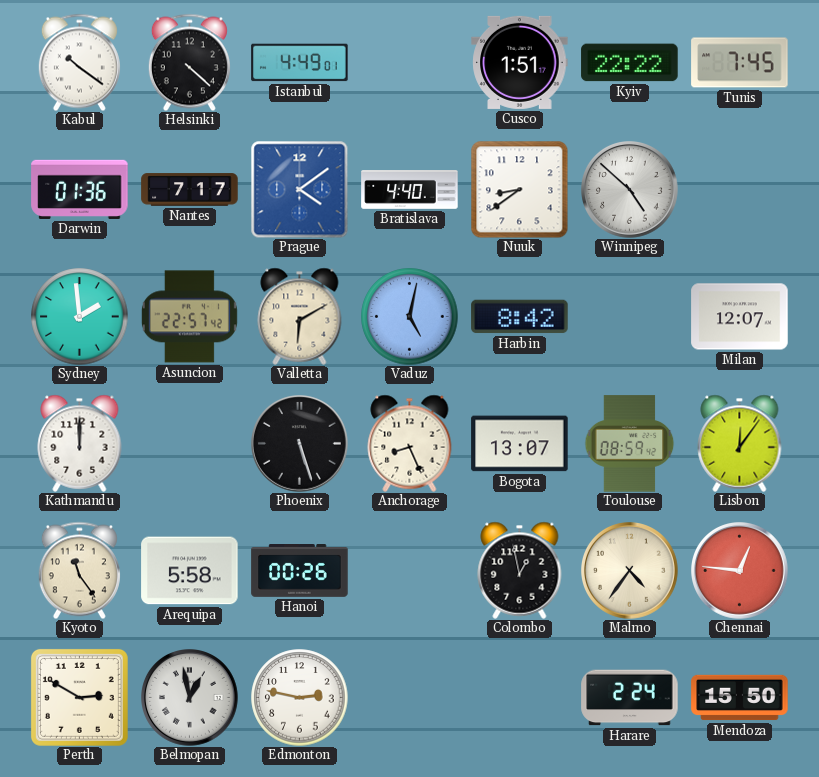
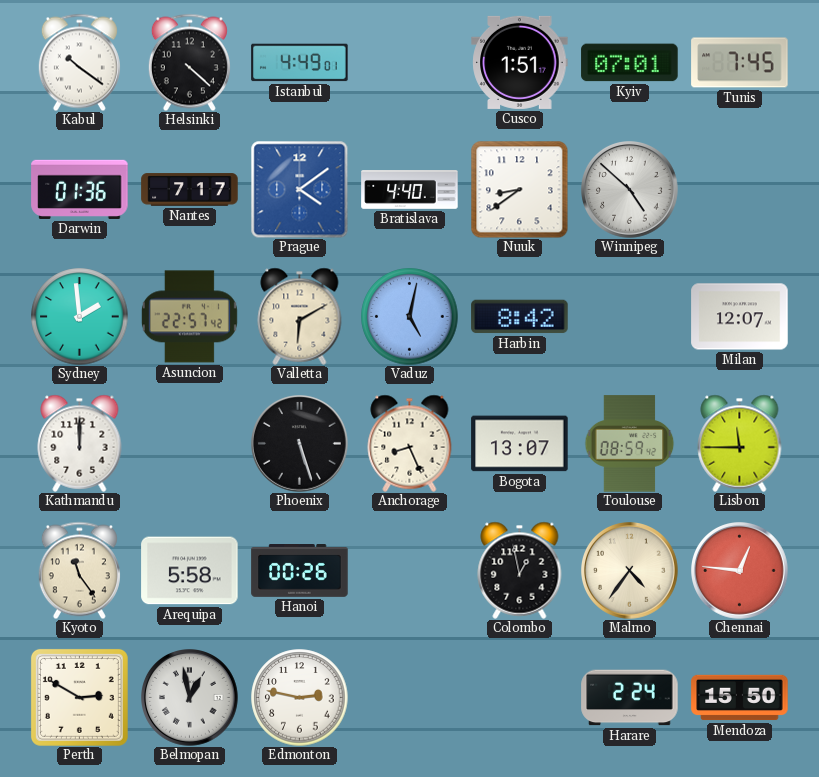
Kyiv: 22:22 -> 07:01 (630, 63)
Lisbon: 12:06 -> 11:45 (740, 443)
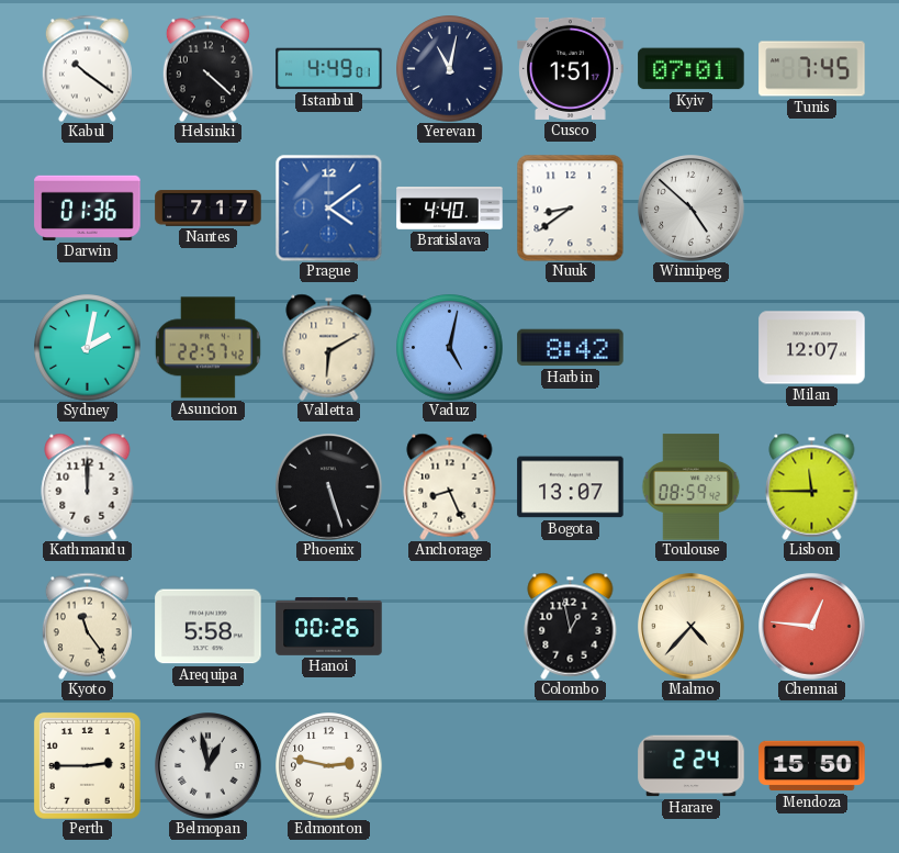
Yerevan: none -> 11:02 (450, 69)
Sydney: 1:59 -> 2:02 (88, 348)
Malmo: 4:36 -> 4:37 (692, 627)
Perth: 2:50 -> 2:45 (87, 765)
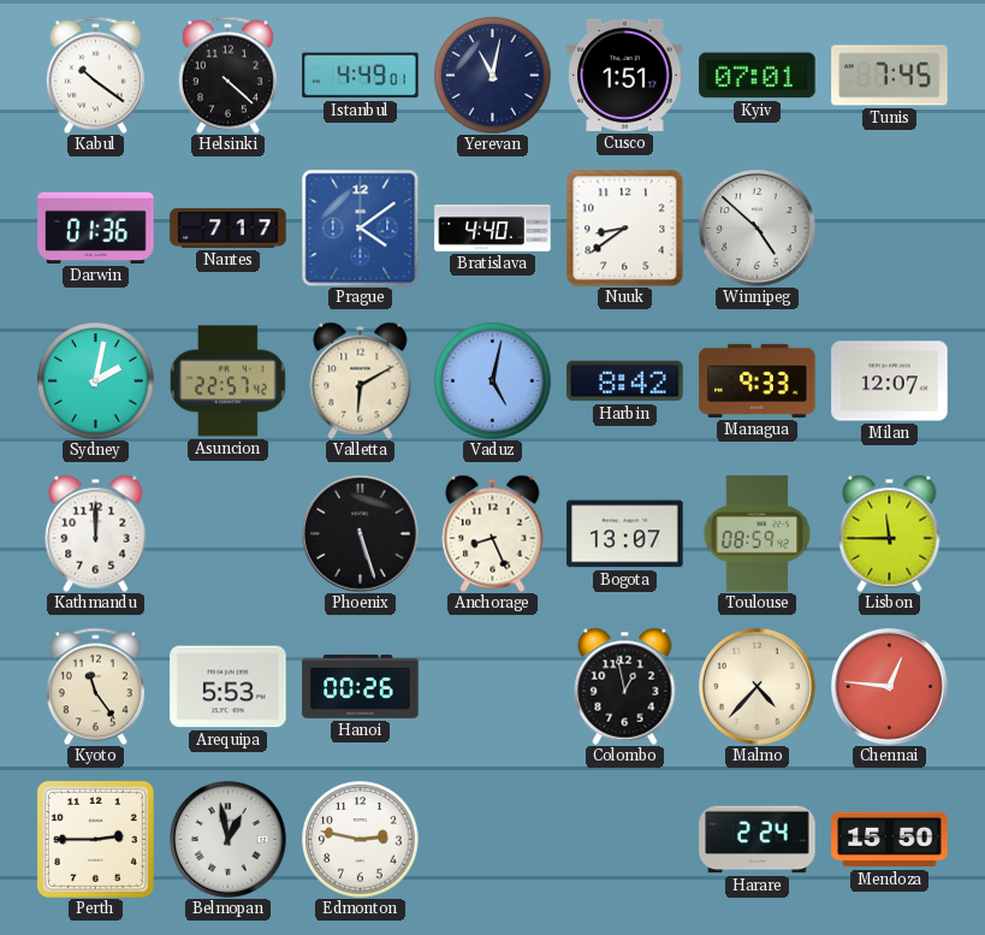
Managua: none -> 9:33 (758, 380)
Arequipa: 5:58 -> 5:53 (229, 687)
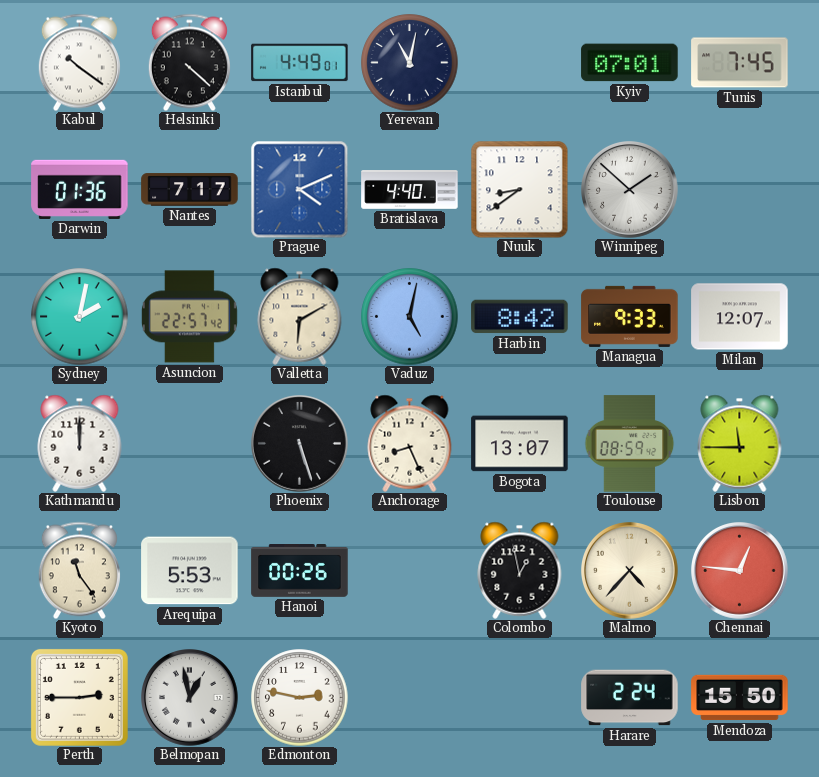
Cusco: 1:51 -> none (625, 75)
Prague: 4:09 -> 4:11 (299, 189)
Winnipeg: 4:52 -> 1:52 (630, 190)
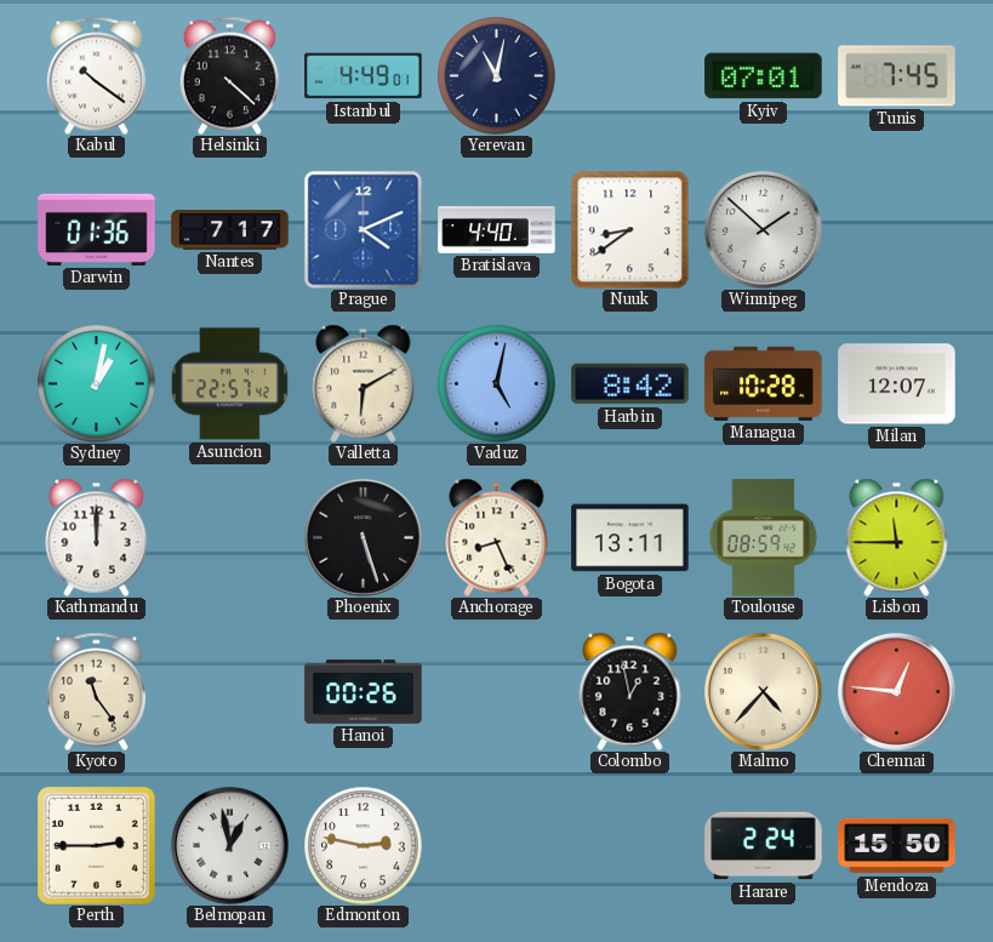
Sydney: 2:02 -> 1:02 (97, 384)
Managua: 9:33 -> 10:28 (764, 383)
Bogota: 13:07 -> 13:11 (630, 538)
Arequipa: 5:53 -> none (190, 571)
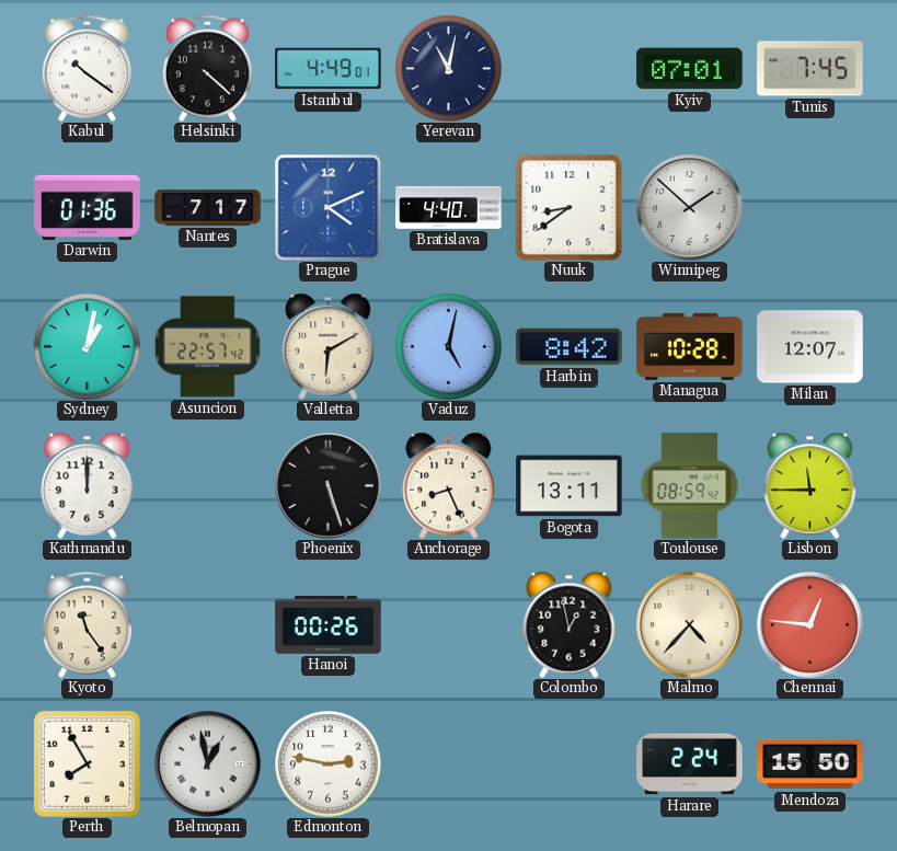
Perth: 2:45 -> 7:55 (87, 763)
